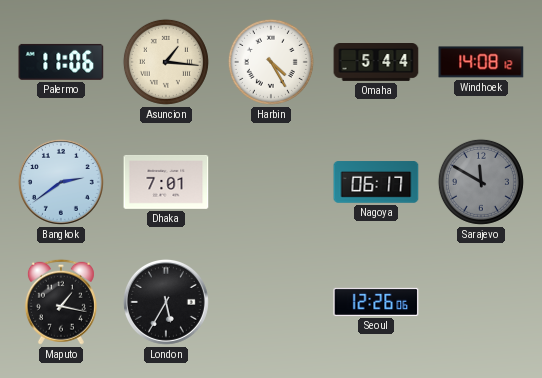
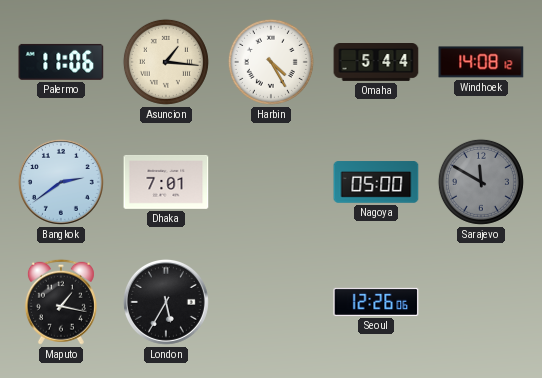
Nagoya: 06:17 -> 05:00 (376, 182)
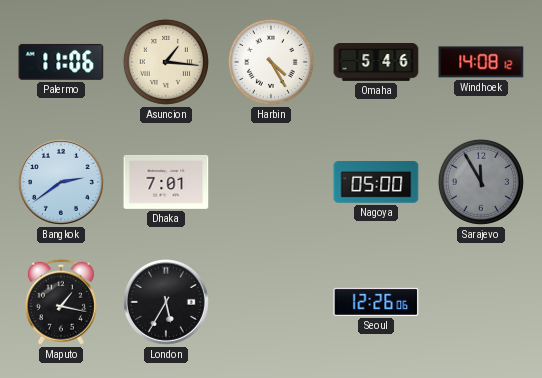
Omaha: 5:44 -> 5:46 (376, 63)
Sarajevo: 11:50 -> 11:55 (481, 182)
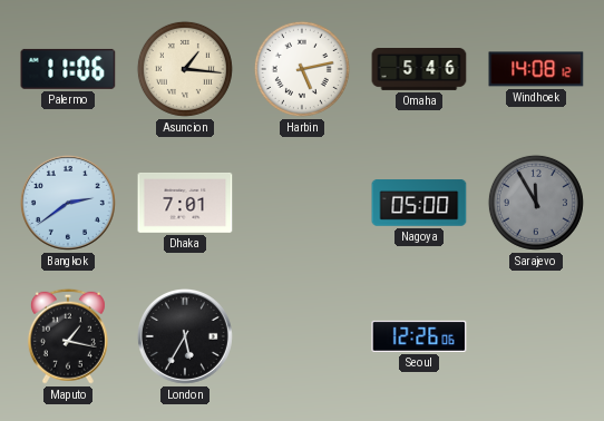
Harbin: 4:25 -> 5:13 (302, 69)
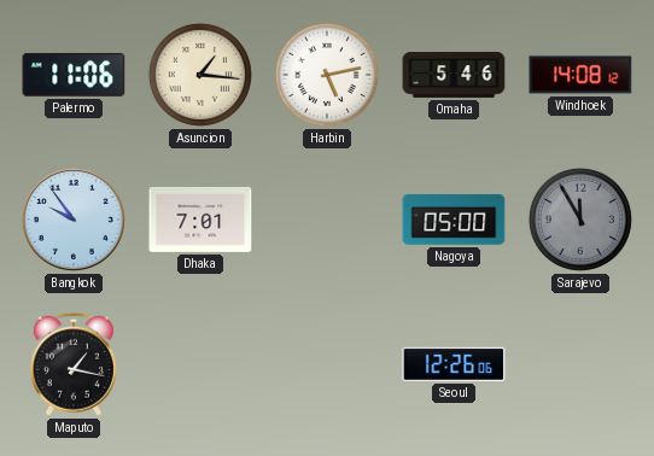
Bangkok: 2:39 -> 9:54 (74, 220)
London: 5:35 -> none (185, 336)
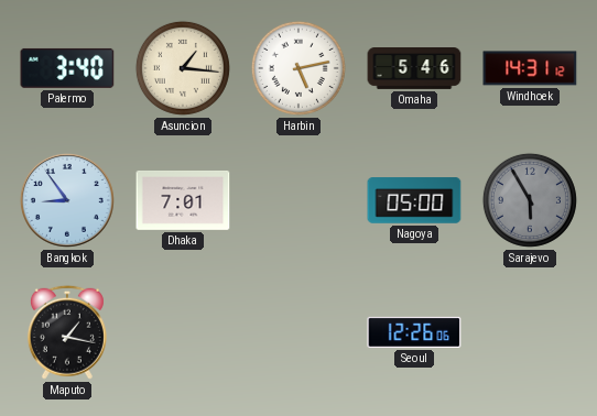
Palermo: 11:06 -> 3:40 (67, 68)
Windhoek: 14:08 -> 14:31 (530, 68)
Bangkok: 9:54 -> 8:54 (67, 200)
Sarajevo: 11:55 -> 5:55 (530, 200)
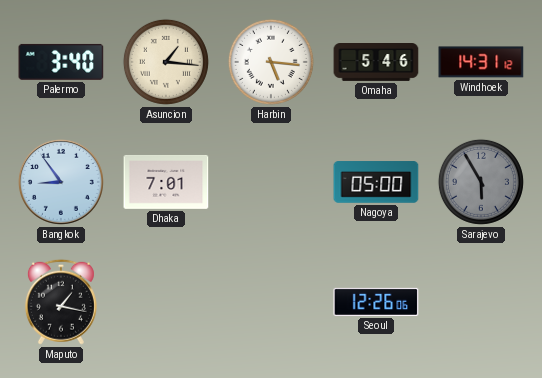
Harbin: 5:13 -> 5:16 (271, 62)
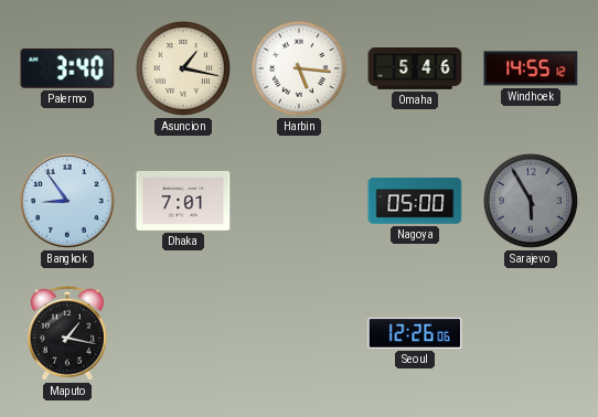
Asuncion: 1:16 -> 1:17 (183, 68)
Windhoek: 14:31 -> 14:55 (531, 68)
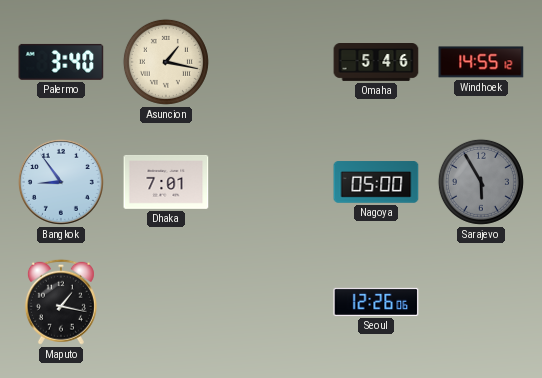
Harbin: 5:16 -> none (299, 68)
